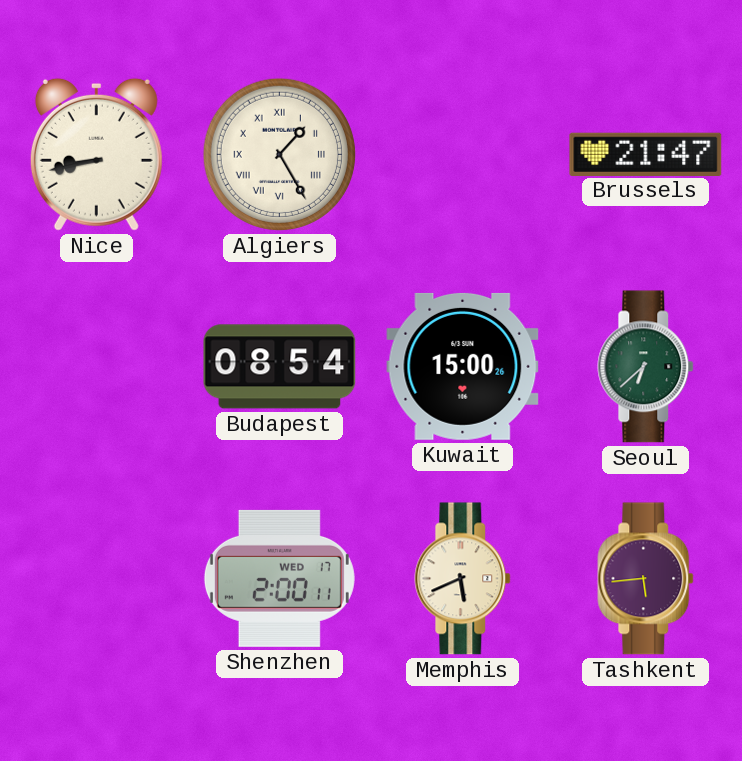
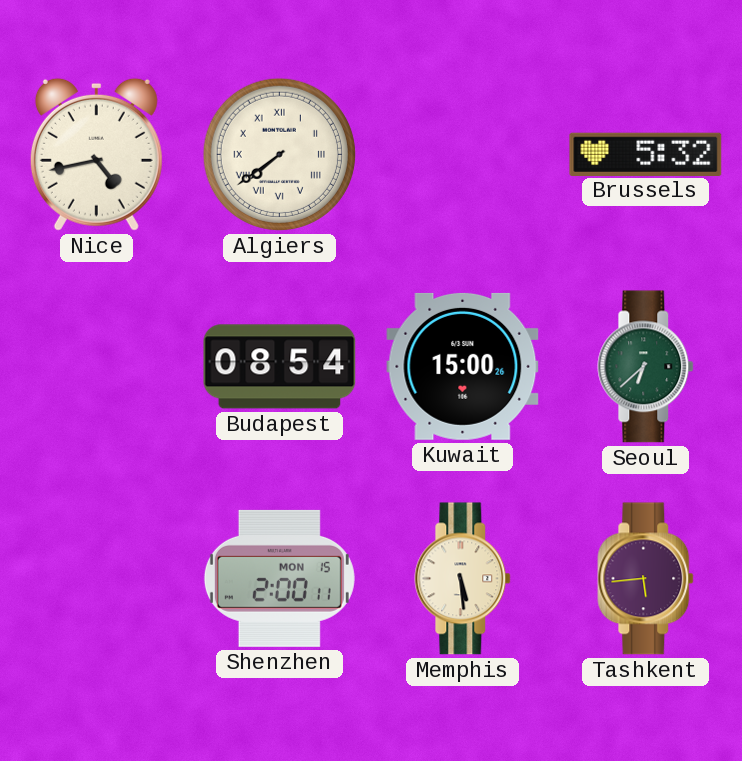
Nice: 8:43 -> 4:43 (96, 154)
Algiers: 1:25 -> 7:39 (279, 154)
Brussels: 21:47 -> 5:32 (646, 154)
Shenzhen date: WED 17 -> MON 15 (279, 578)
Memphis: 5:41 -> 5:29 (463, 579)
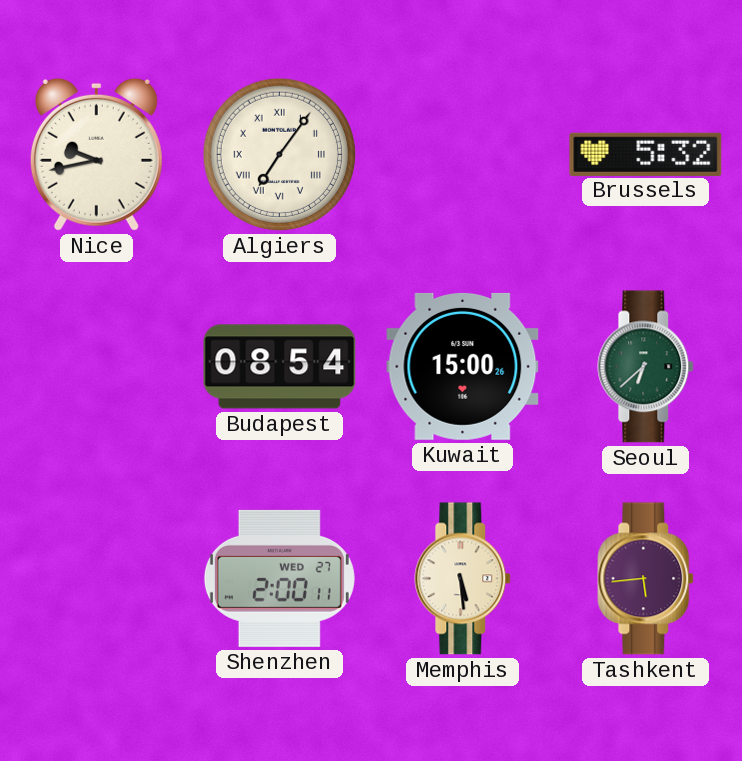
Nice: 4:43 -> 9:43 (96, 154)
Algiers: 7:39 -> 7:06 (279, 154)
Shenzhen date: MON 15 -> WED 27 (279, 578)
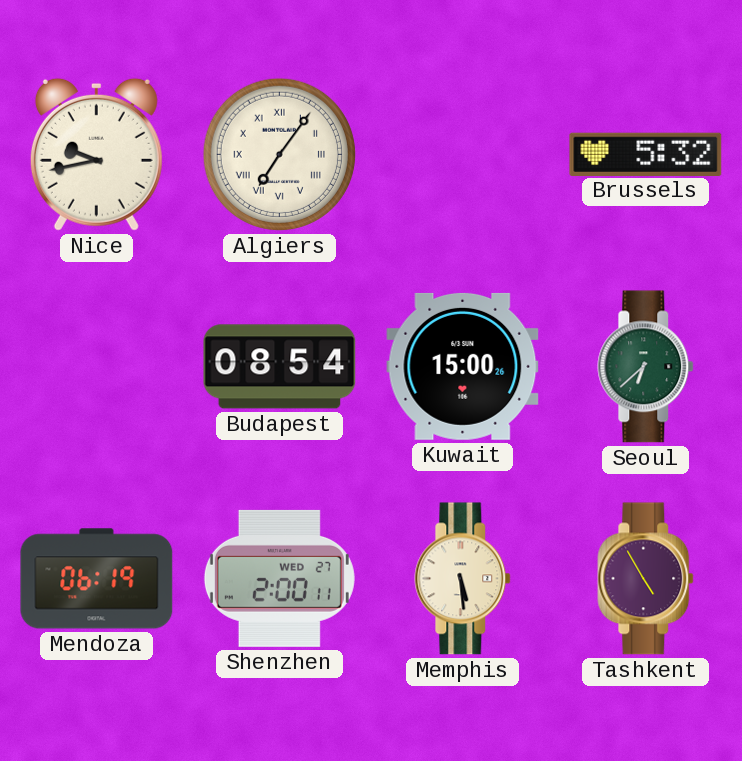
Mendoza: none -> 06:19 (97, 579)
Tashkent: 5:44 -> 4:55 (646, 579)
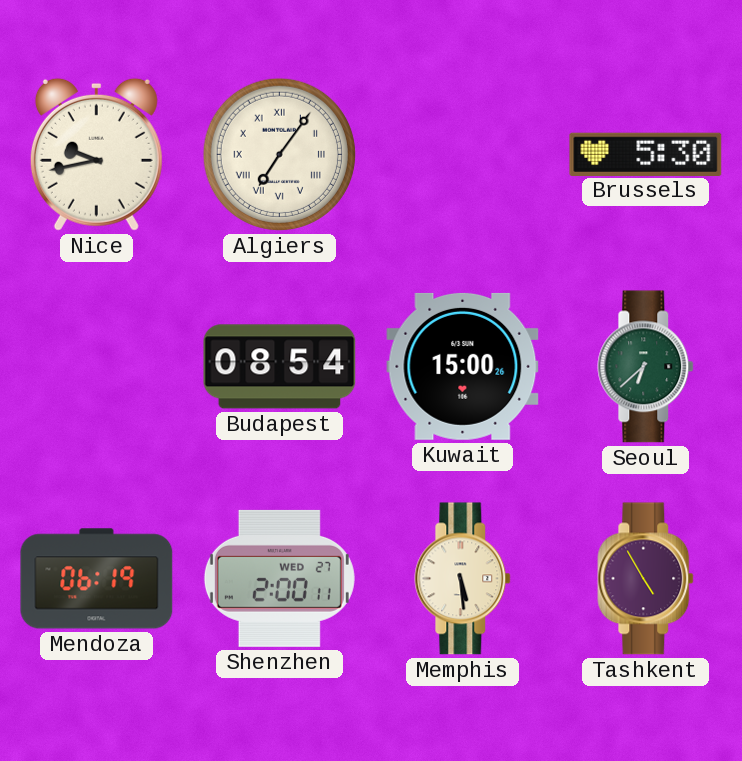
Brussels: 5:32 -> 5:30 (646, 154)
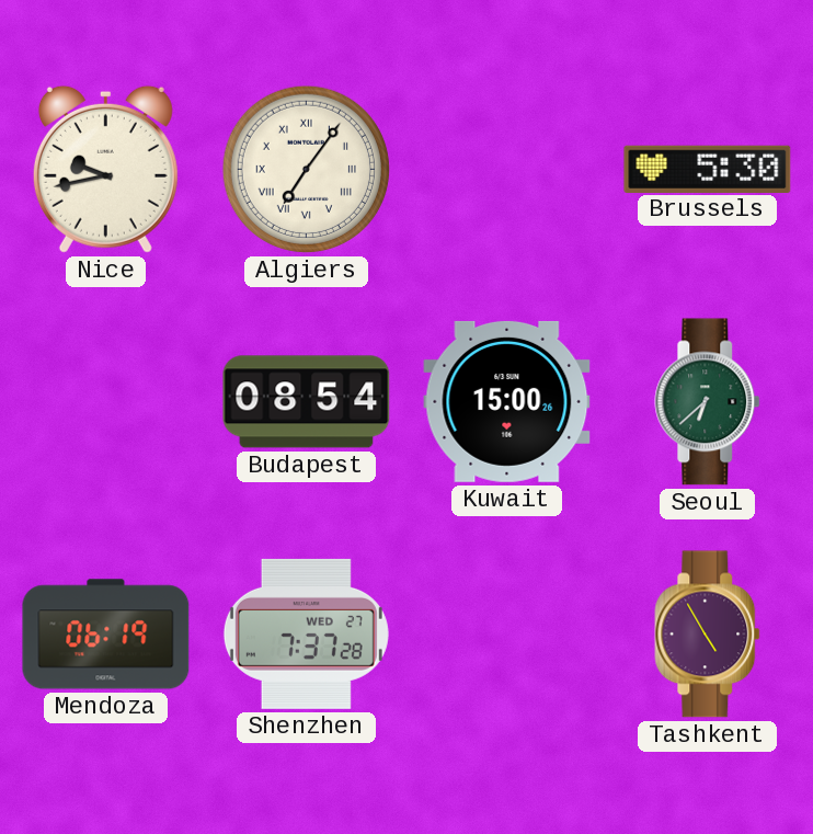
Shenzhen: 2:00 -> 7:37 (306, 633)
Memphis: 5:29 -> none (463, 579)
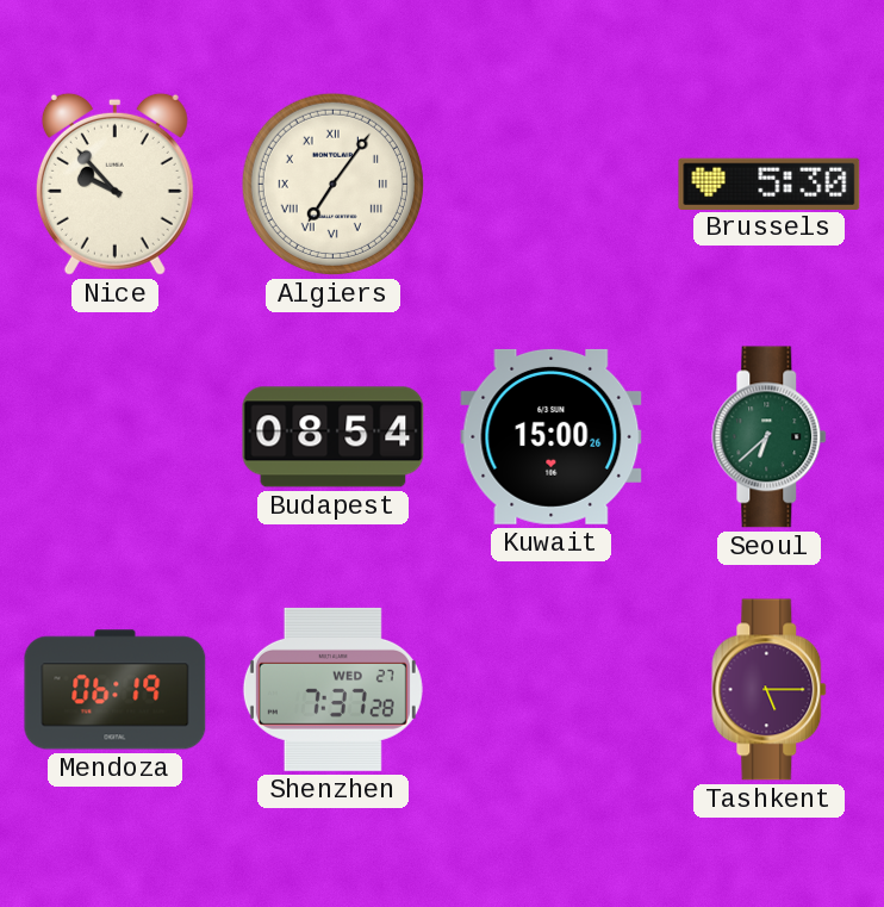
Nice: 9:43 -> 9:53 (114, 184)
Tashkent: 4:55 -> 5:15 (770, 690)
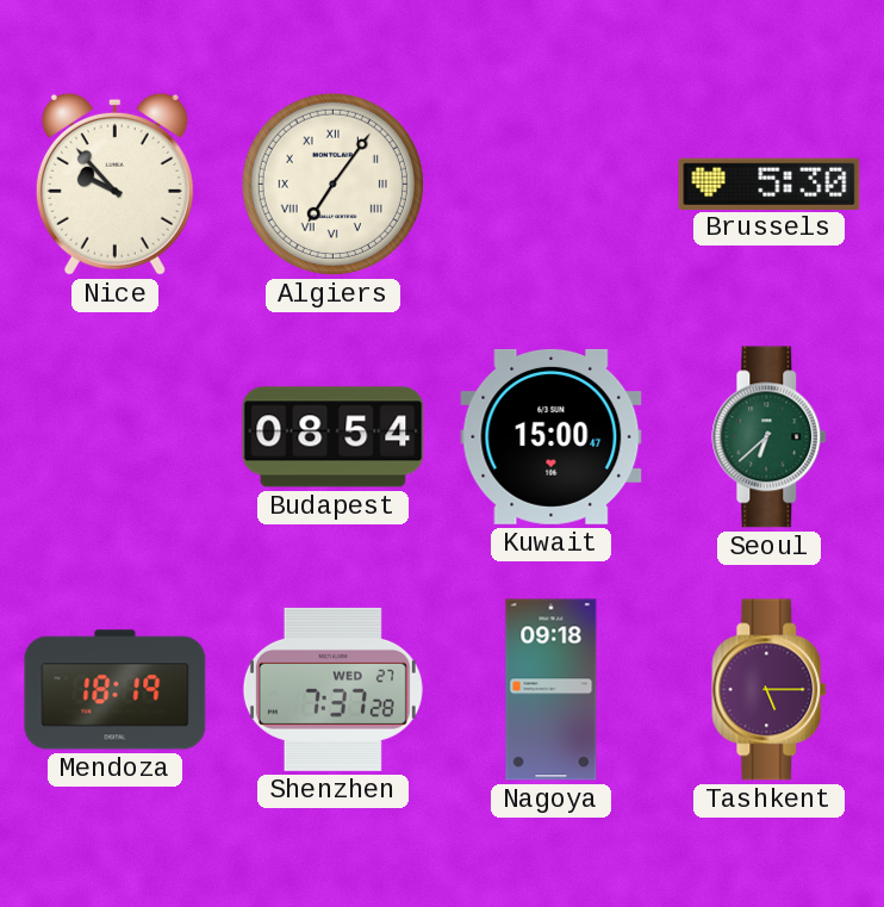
Kuwait: 15:00:26 -> 15:00:47 (552, 436)
Mendoza: 06:19 -> 18:19 (116, 690)
Nagoya: none -> 09:18 (552, 690)
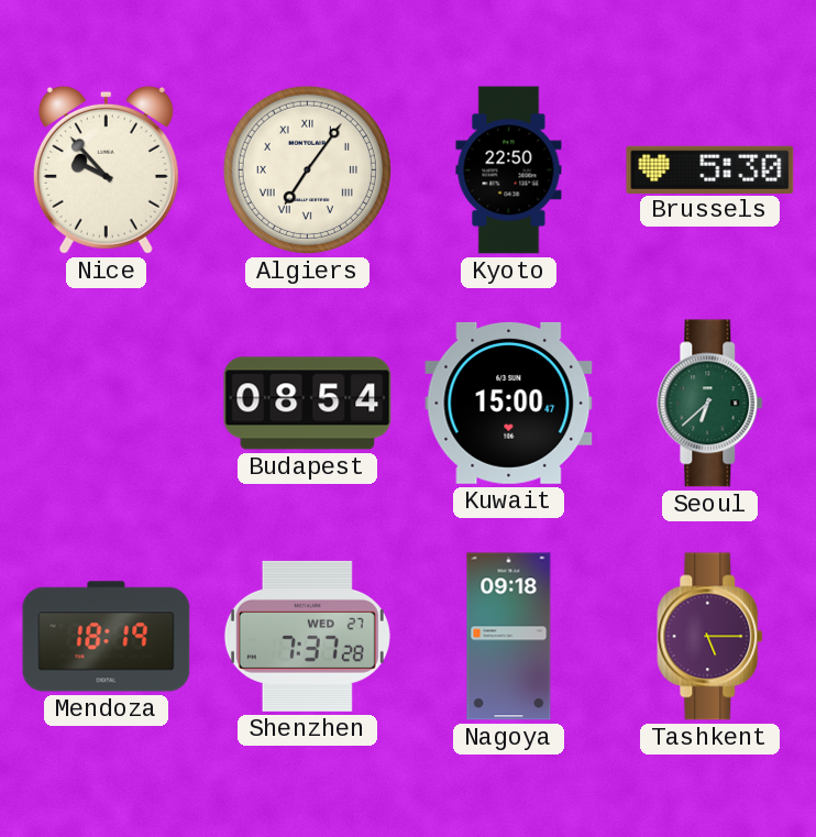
Kyoto: none -> 22:50 (509, 170)
